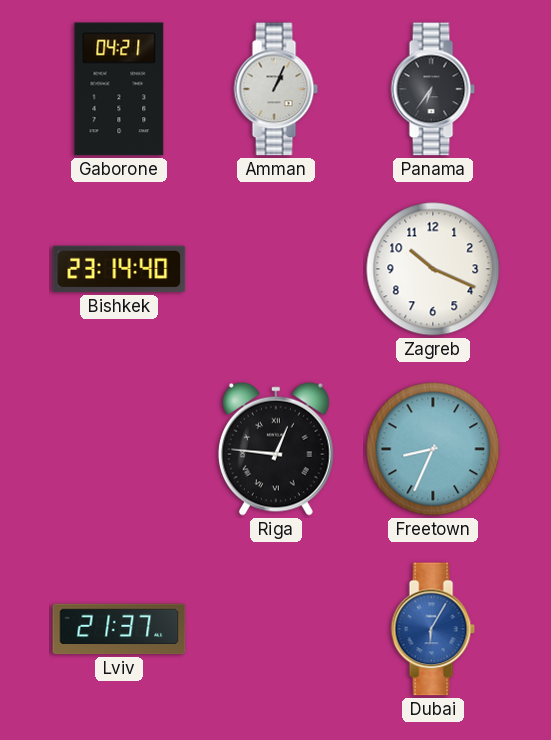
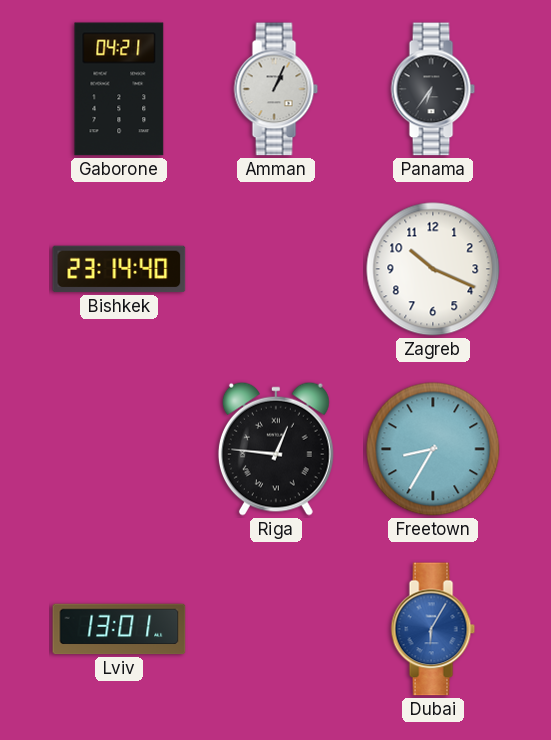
Freetown: 8:34 -> 8:35 (433, 449)
Lviv: 21:37 -> 13:01 (119, 629)
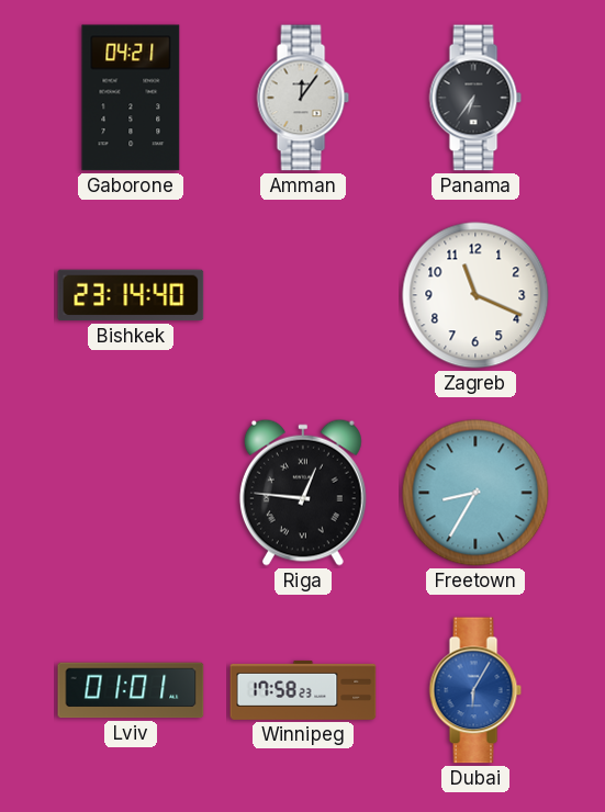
Amman: 1:04 -> 12:06 (303, 98)
Zagreb: 10:19 -> 11:19 (475, 295)
Lviv: 13:01 -> 01:01 (131, 690)
Winnipeg: none -> 17:58 (303, 690)
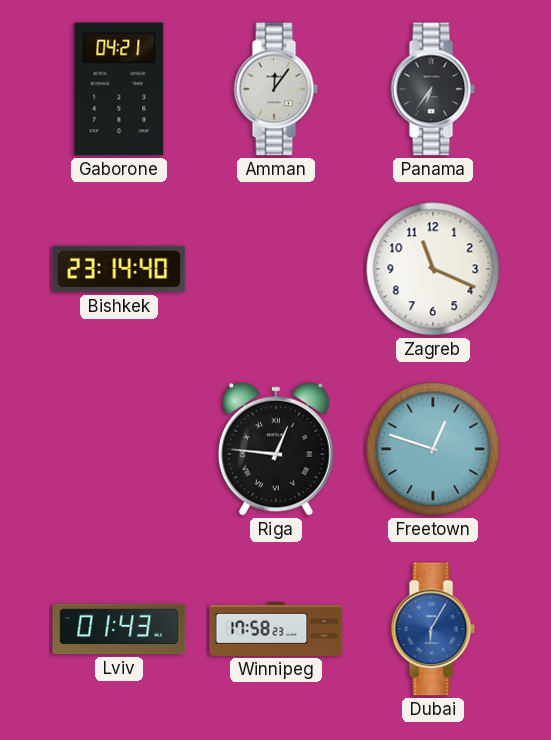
Freetown: 8:35 -> 12:48 (433, 449)
Lviv: 01:01 -> 01:43 (119, 629)
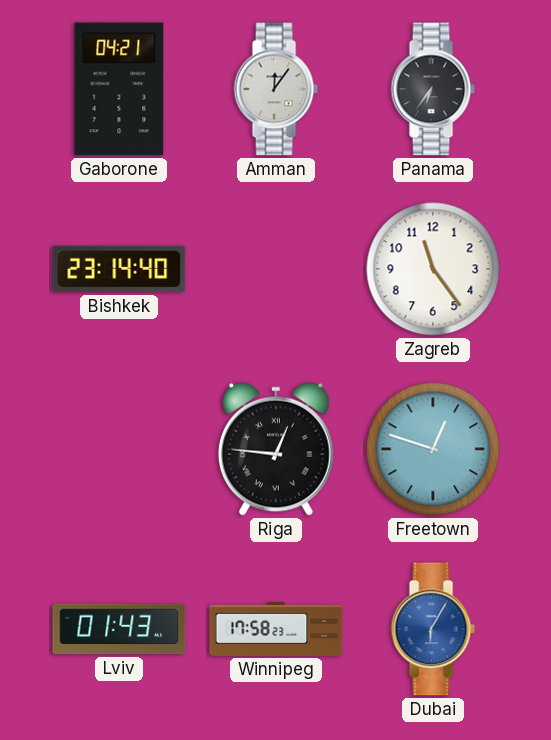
Zagreb: 11:19 -> 11:24 (433, 269)
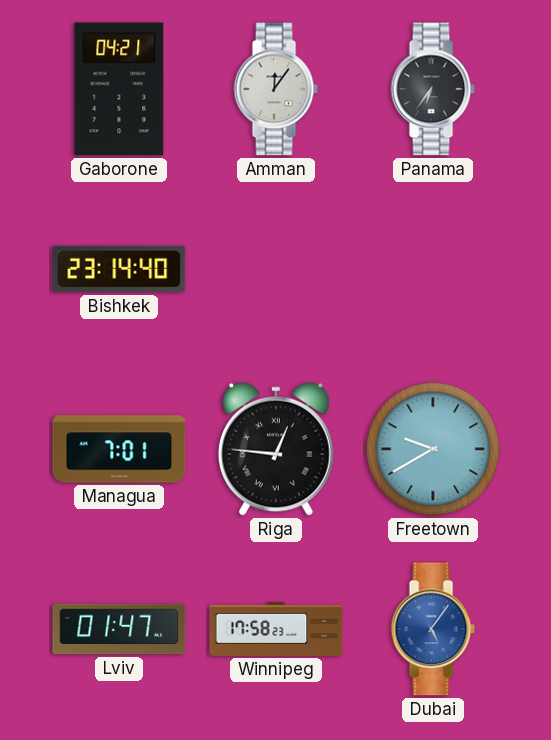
Zagreb: 11:24 -> none (433, 269)
Managua: none -> 7:01 (119, 449)
Freetown: 12:48 -> 9:40 (433, 449)
Lviv: 01:43 -> 01:47 (119, 629)
Dubai: 6:05 -> 5:06 (433, 629)
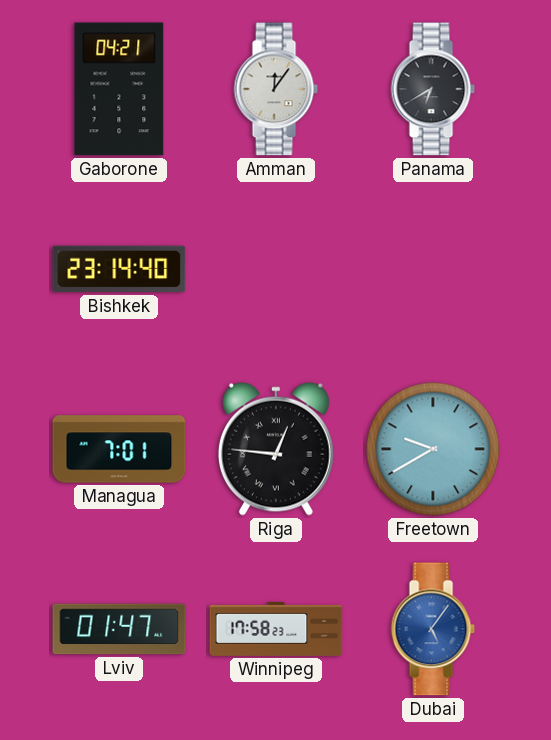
Panama: 6:36 -> 6:40 (433, 89)
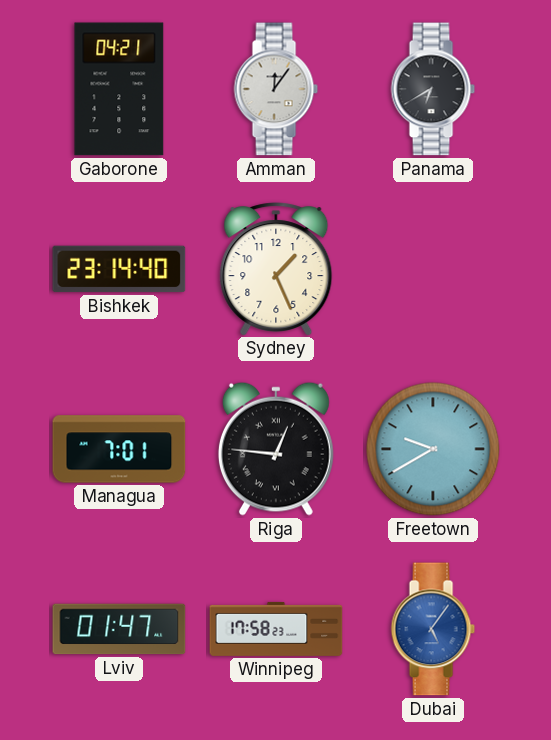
Sydney: none -> 1:26 (276, 269)
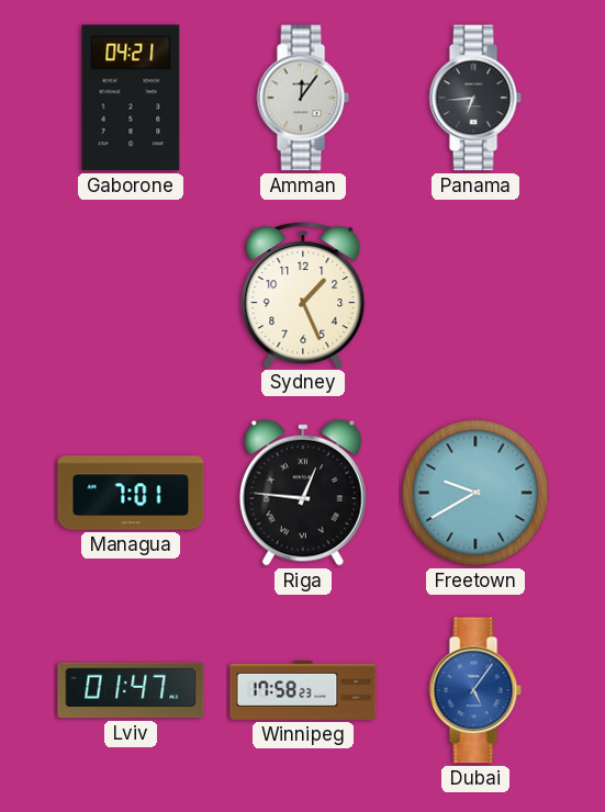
Panama: 6:40 -> 6:44 (475, 98)
Bishkek: 23:14 -> none (119, 269)
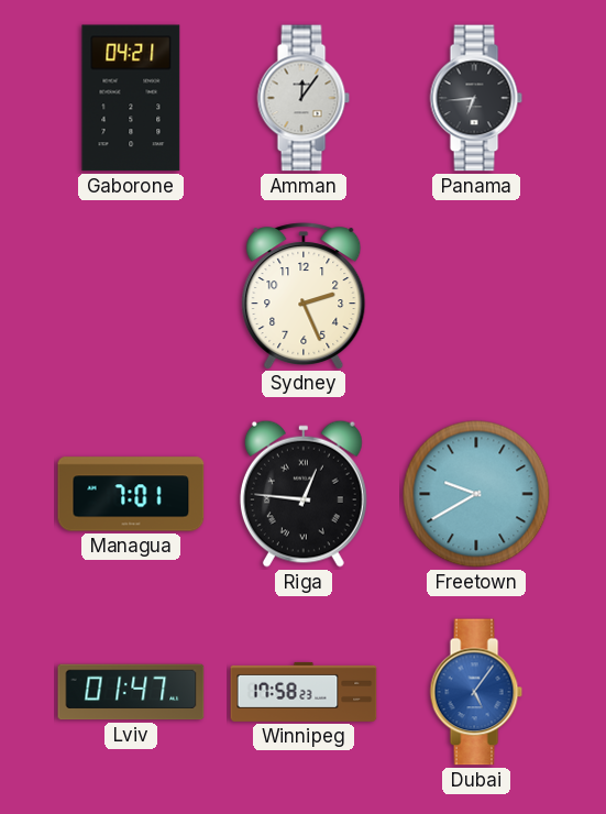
Sydney: 1:26 -> 2:26 (304, 296)
